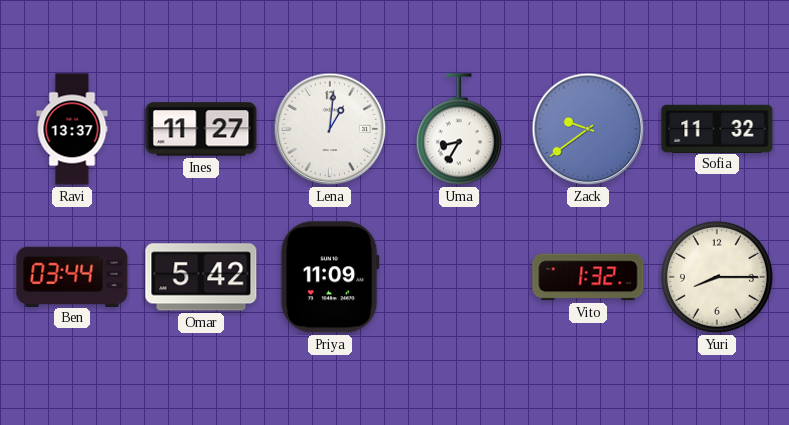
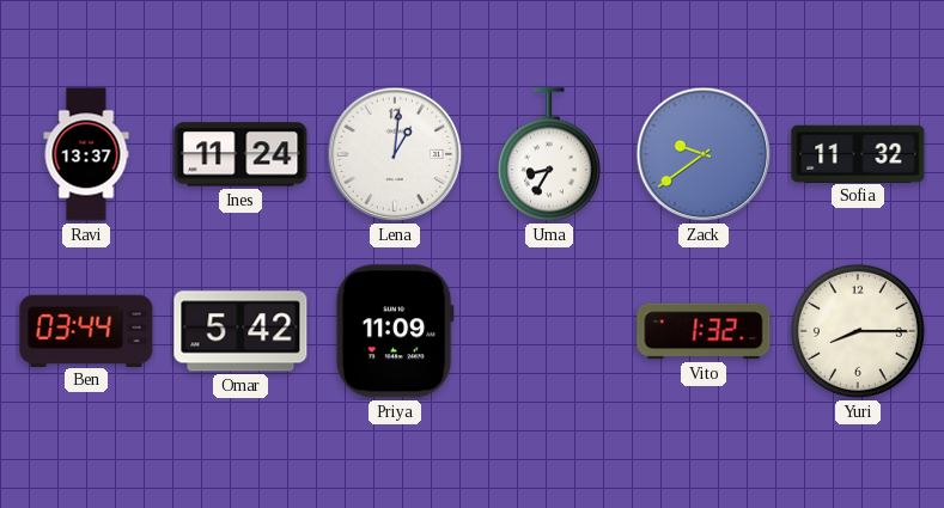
Ines: 11:27 -> 11:24 (240, 154)
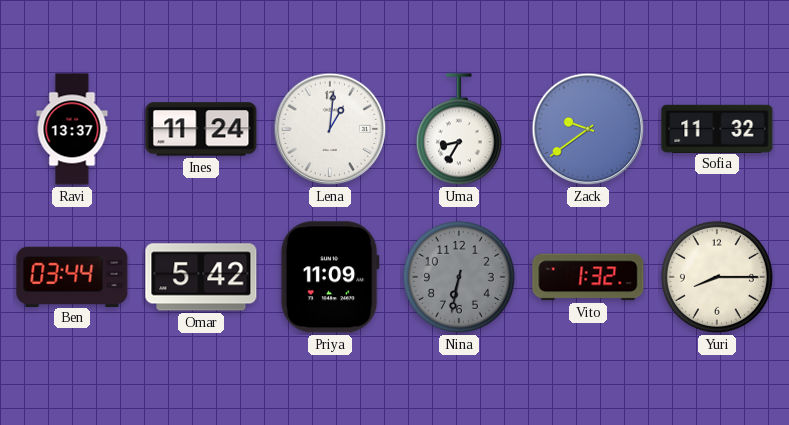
Nina: none -> 6:32 (459, 277)
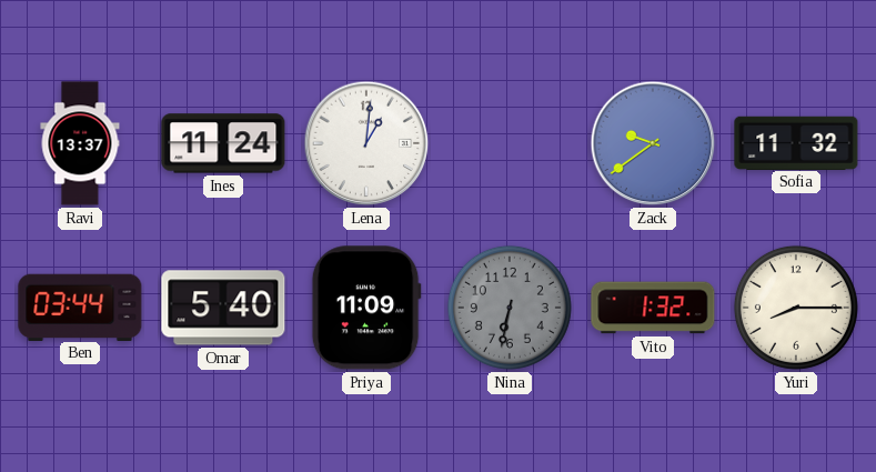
Uma: 8:35 -> none (459, 130)
Omar: 5:42 -> 5:40 (223, 308)
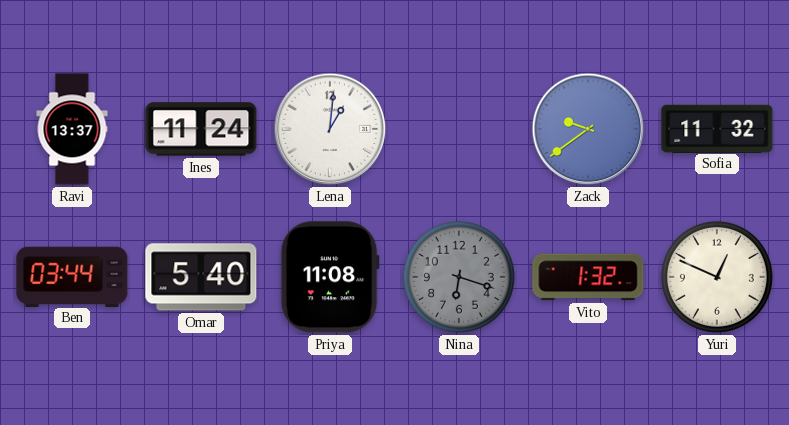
Priya: 11:09 -> 11:08 (330, 277)
Nina: 6:32 -> 6:18 (459, 277)
Yuri: 8:15 -> 12:49 (717, 277)
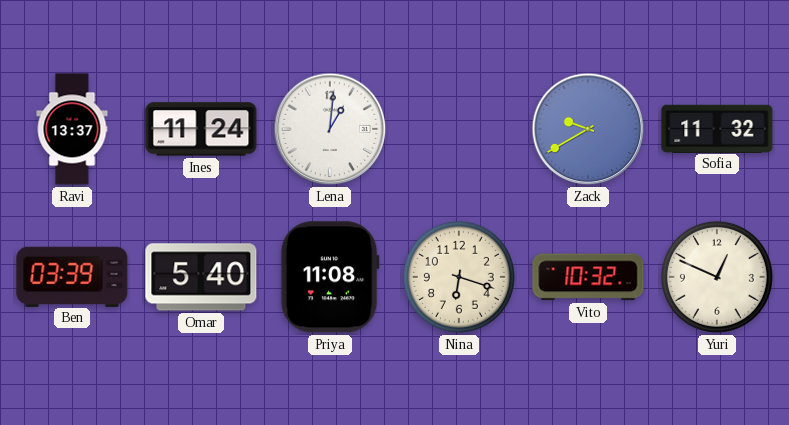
Zack: 9:39 -> 9:40 (588, 129)
Ben: 03:44 -> 03:39 (72, 276)
Nina dial: grey -> cream (459, 277)
Vito: 1:32 -> 10:32 (588, 277)
